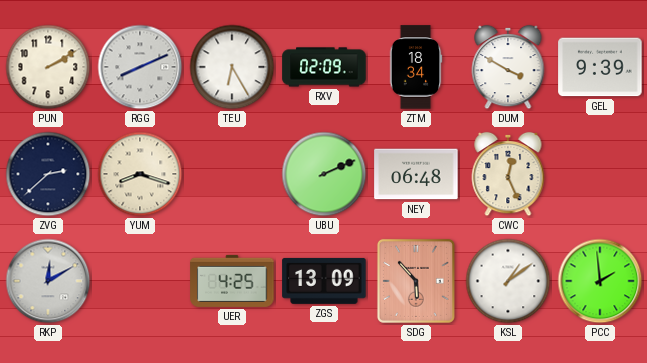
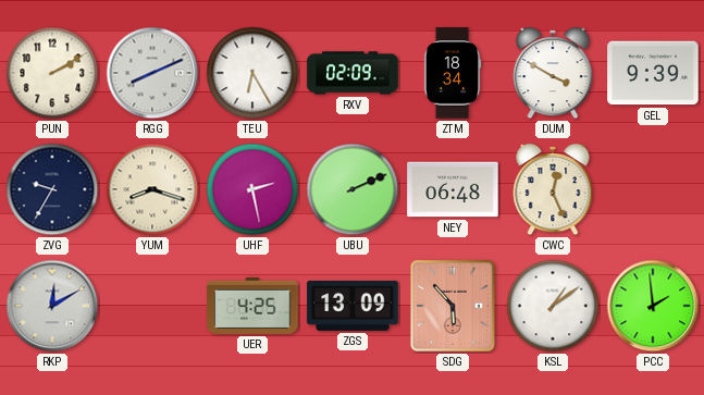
ZVG: 2:38 -> 9:35 (52, 189)
UHF: none -> 2:28 (252, 189)
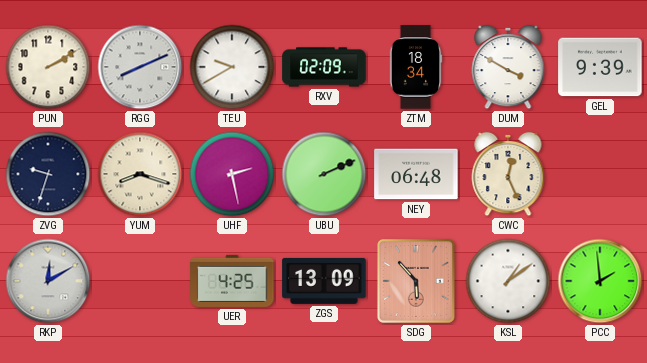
TEU: 6:25 -> 9:40 (232, 67)
ZVG: 9:35 -> 9:33 (48, 174)
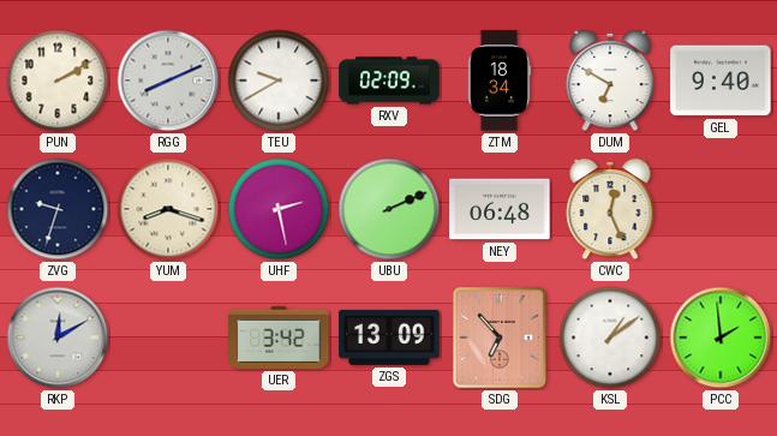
DUM: 3:50 -> 6:50 (610, 80)
GEL: 9:39 -> 9:40 (721, 80)
UER: 4:25 -> 3:42 (279, 338)
SDG: 5:53 -> 6:53 (500, 338)
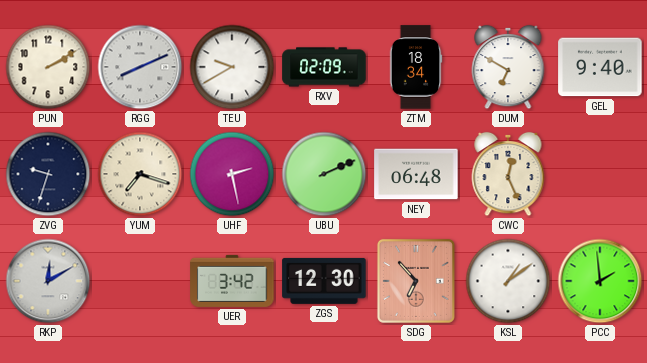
YUM: 8:18 -> 7:18 (140, 174)
ZGS: 13:09 -> 12:30 (324, 281)
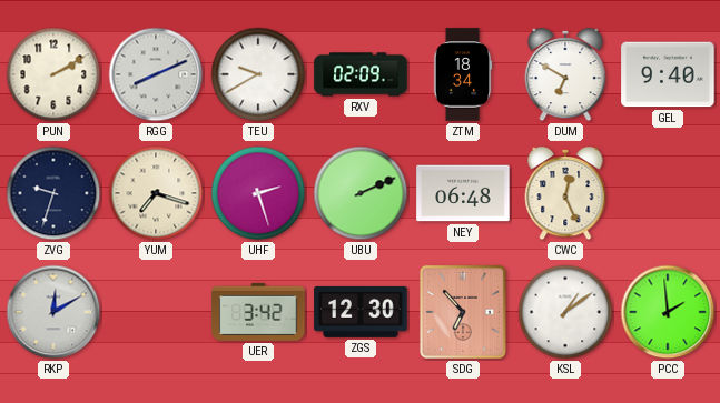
UHF: 2:28 -> 2:27 (258, 193)
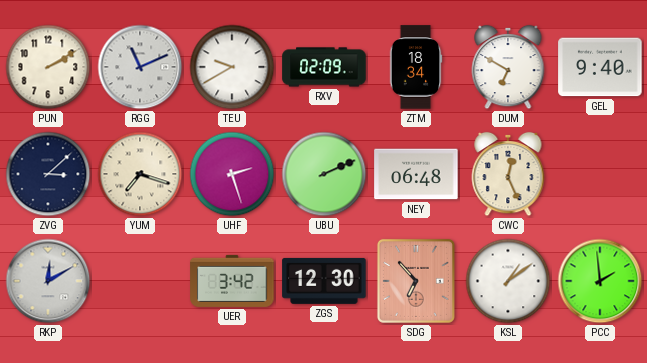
RGG: 8:11 -> 11:11 (140, 67)
ZVG: 9:33 -> 3:08 (48, 174)
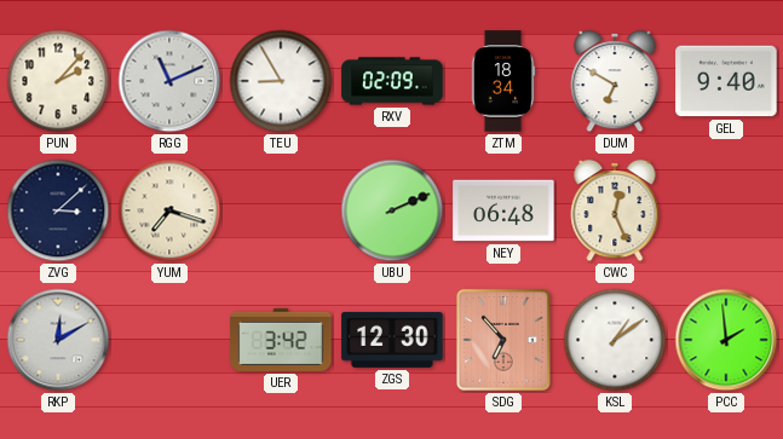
PUN: 2:10 -> 2:07 (58, 81)
TEU: 9:40 -> 8:55 (281, 81)
UHF: 2:27 -> none (232, 174)
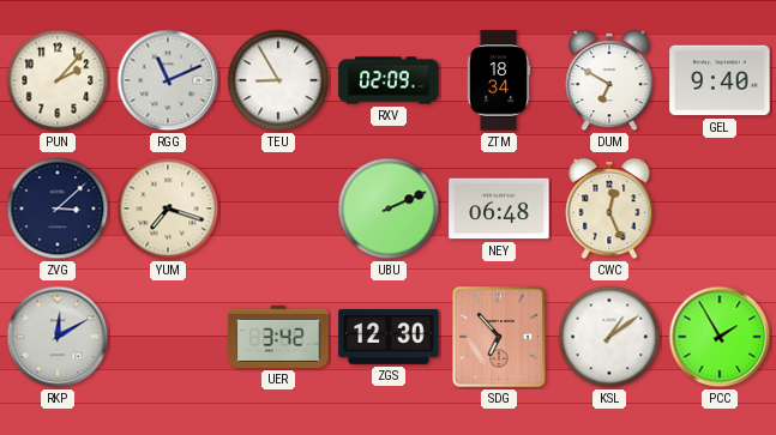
PCC: 1:59 -> 1:55 (720, 337)
